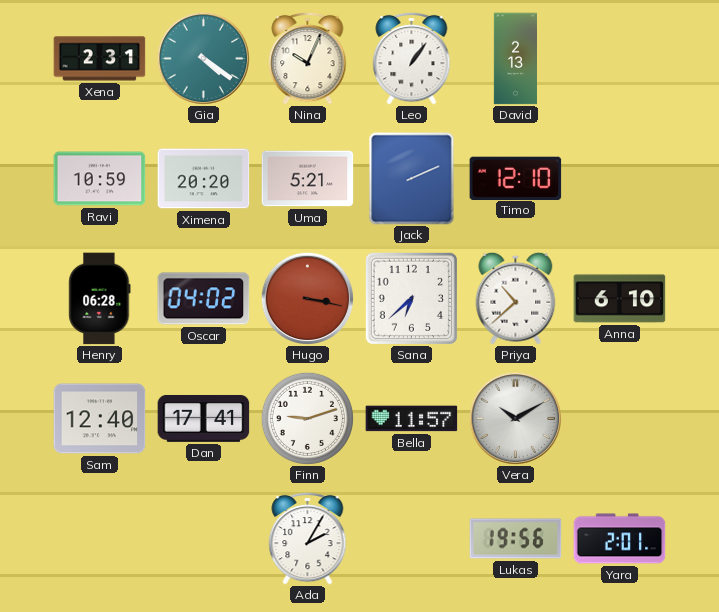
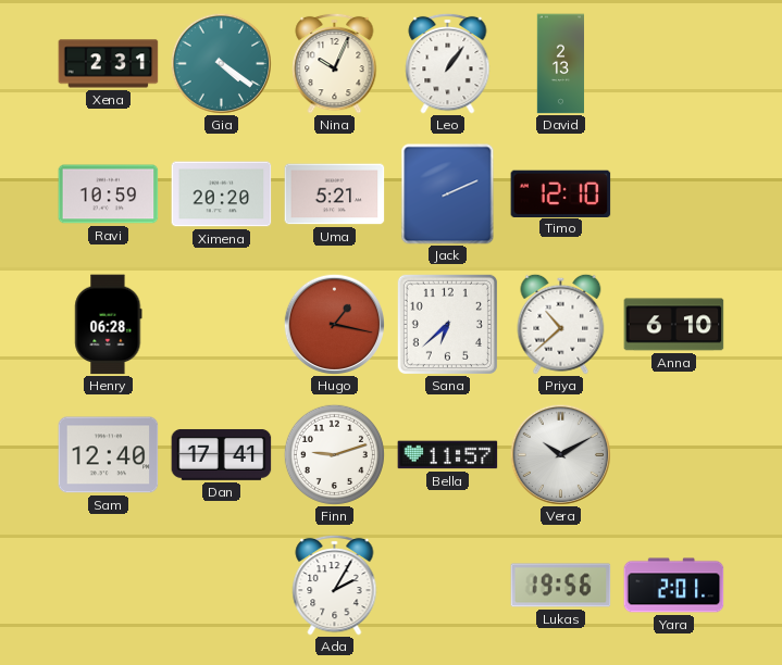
Oscar: 04:02 -> none (204, 299)
Hugo: 3:17 -> 1:17 (334, 324)
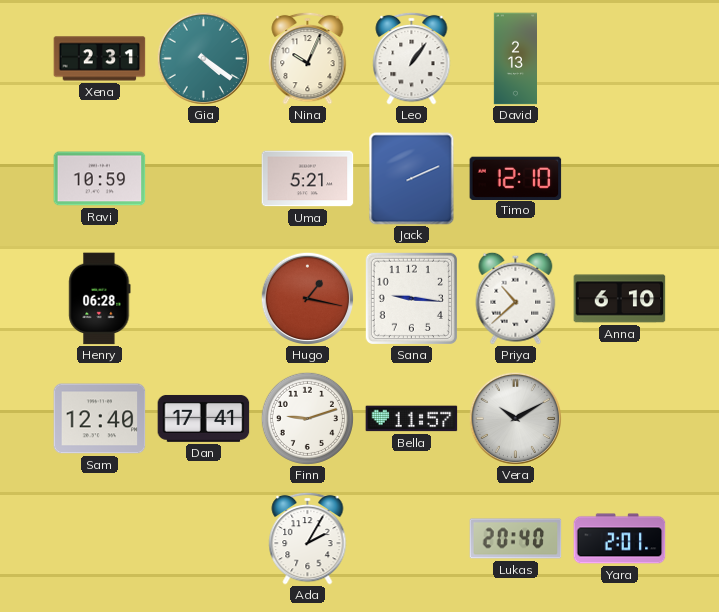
Ximena: 20:20 -> none (222, 195)
Sana: 6:38 -> 9:16 (411, 298)
Lukas: 19:56 -> 20:40 (516, 539)
